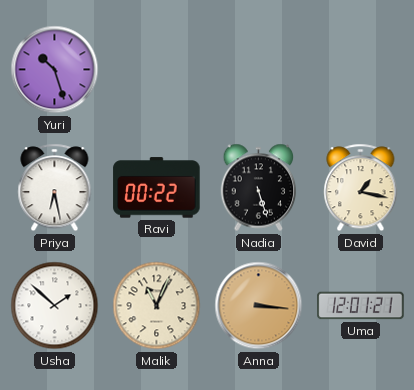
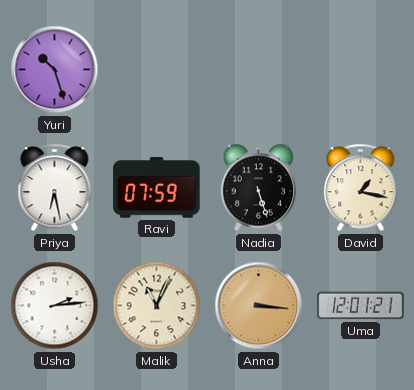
Ravi: 00:22 -> 07:59 (157, 188)
Usha: 1:52 -> 2:14 (55, 306)
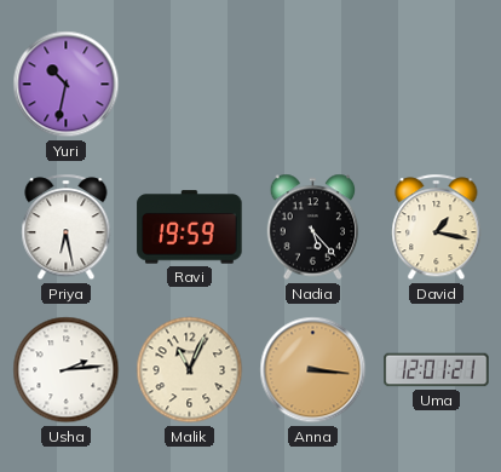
Yuri: 10:27 -> 10:32 (67, 85)
Ravi: 07:59 -> 19:59 (190, 228)
Nadia: 5:27 -> 5:23 (313, 228)
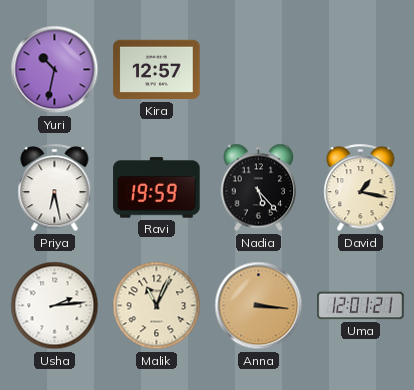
Kira: none -> 12:57 (157, 70)
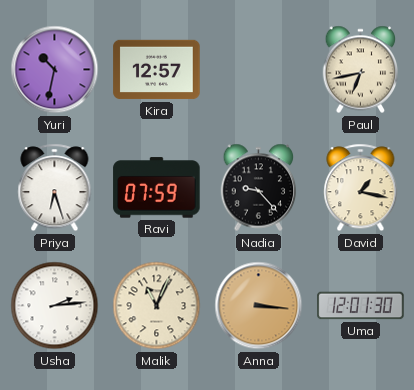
Paul: none -> 6:43 (361, 70)
Priya: 6:28 -> 6:27 (55, 188)
Ravi: 19:59 -> 07:59 (157, 188)
Nadia: 5:23 -> 9:23 (259, 188)
Uma: 12:01:21 -> 12:01:30 (361, 306)
